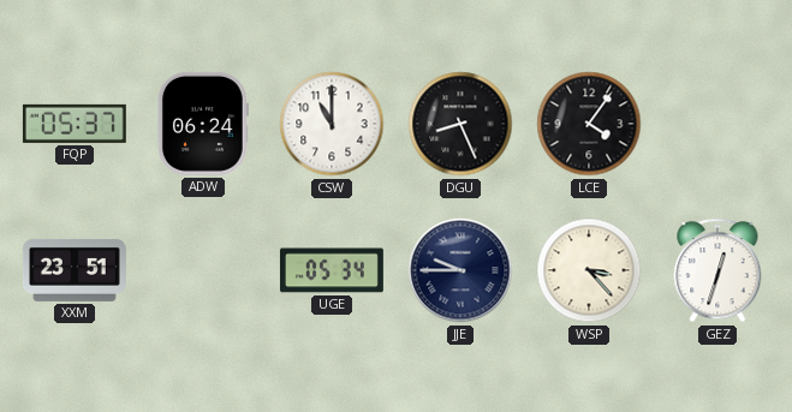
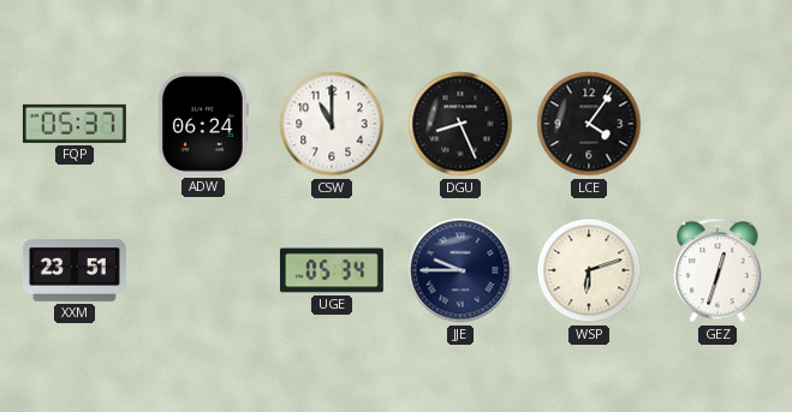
WSP: 3:23 -> 6:12 (589, 270)
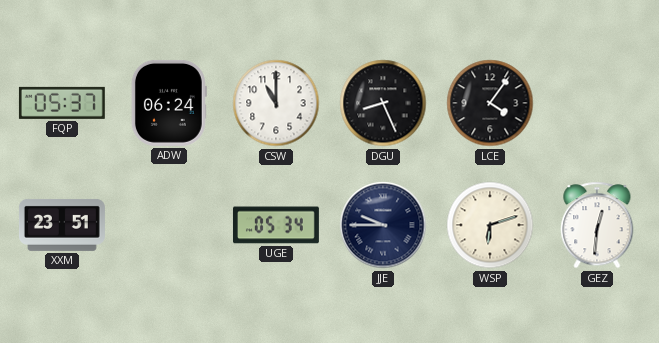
GEZ: 12:33 -> 12:31 (597, 225)
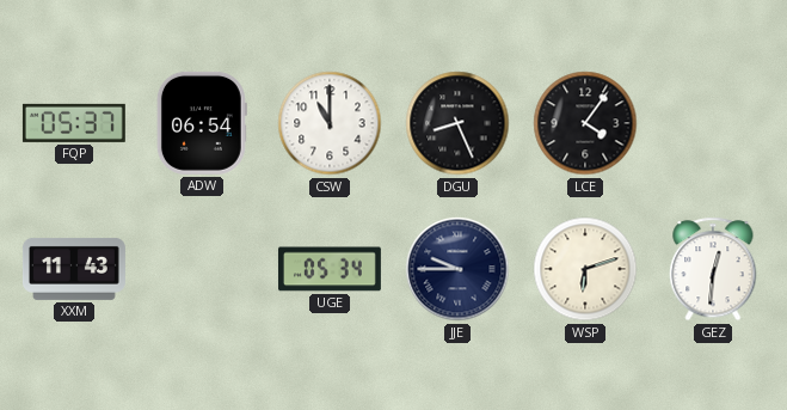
ADW: 06:24 -> 06:54 (202, 123)
XXM: 23:51 -> 11:43 (74, 269)
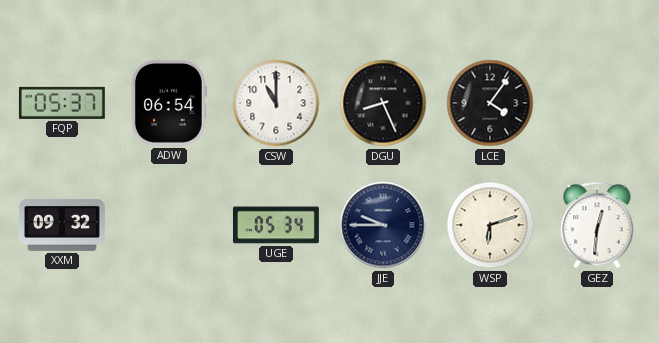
XXM: 11:43 -> 09:32 (62, 225)
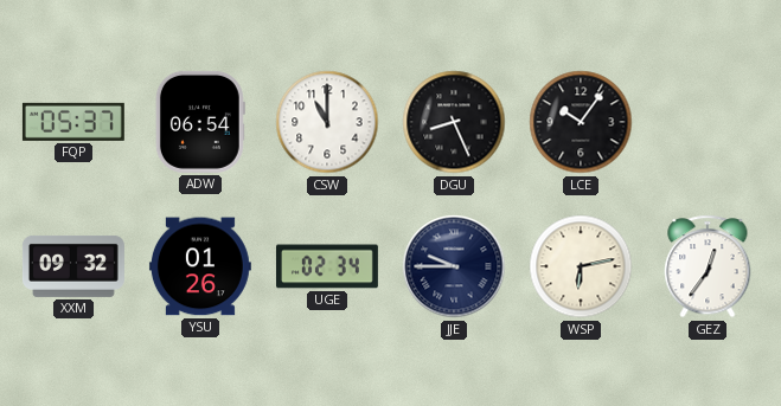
LCE: 4:06 -> 10:06 (581, 122)
YSU: none -> 01:26 (200, 266)
UGE: 05:34 -> 02:34 (327, 266)
WSP: 6:12 -> 6:13 (581, 266)
GEZ: 12:31 -> 12:36 (708, 266)
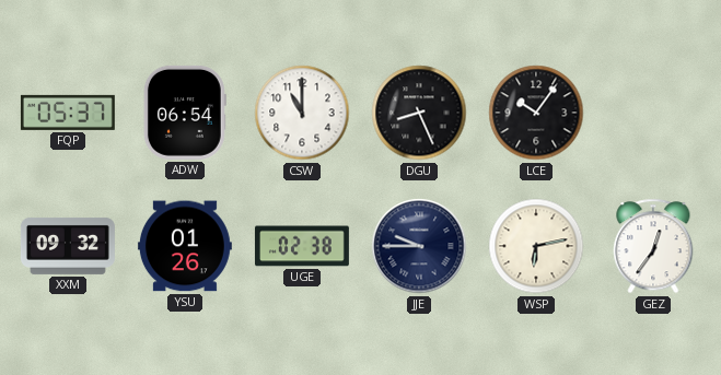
UGE: 02:34 -> 02:38 (302, 246)
